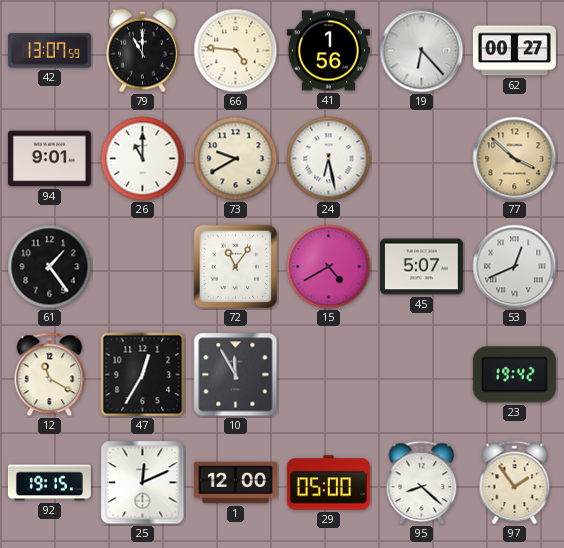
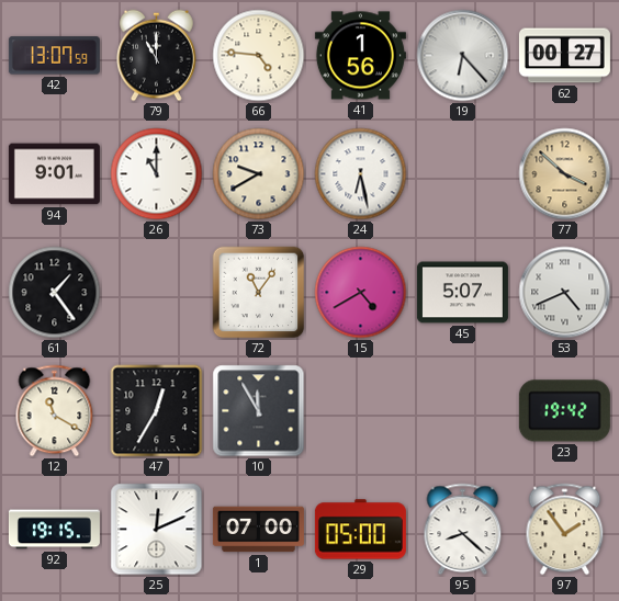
53: 12:41 -> 4:41 (565, 293)
1: 12:00 -> 07:00 (258, 530)
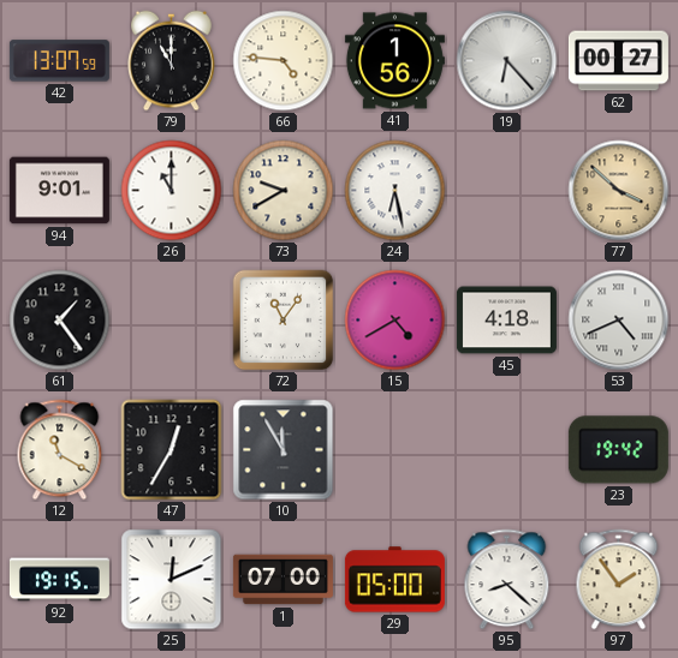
45: 5:07 -> 4:18 (506, 321)
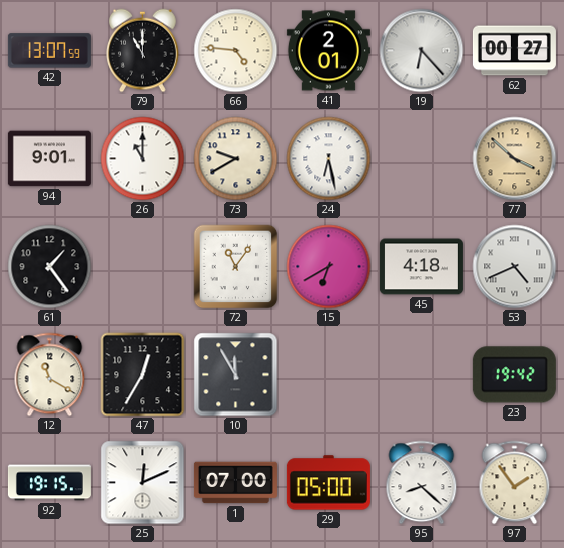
41: 1:56 -> 2:01 (328, 51)
15: 4:40 -> 6:40 (329, 267)
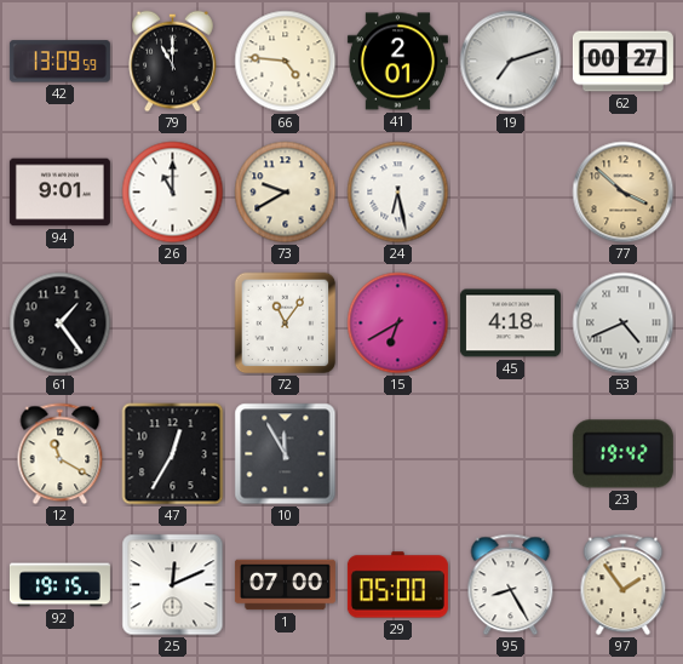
42: 13:07 -> 13:09 (59, 62)
19: 6:23 -> 7:12 (511, 62)
95: 8:22 -> 8:25 (511, 585)
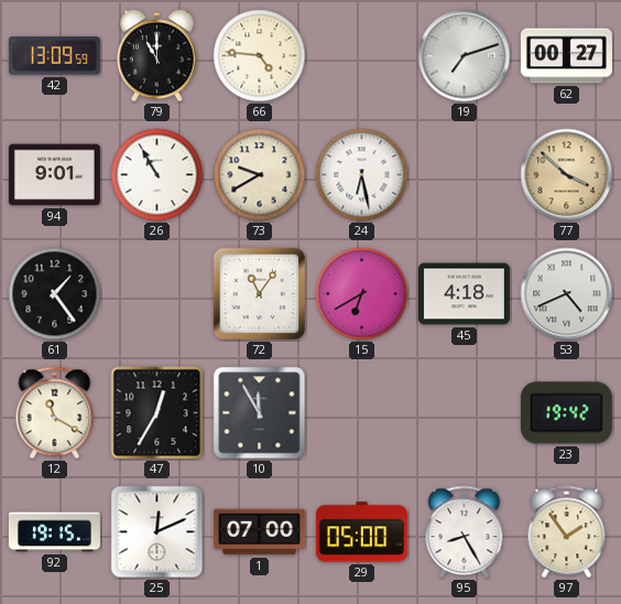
41: 2:01 -> none (397, 62)
26: 11:00 -> 10:55 (157, 175)
